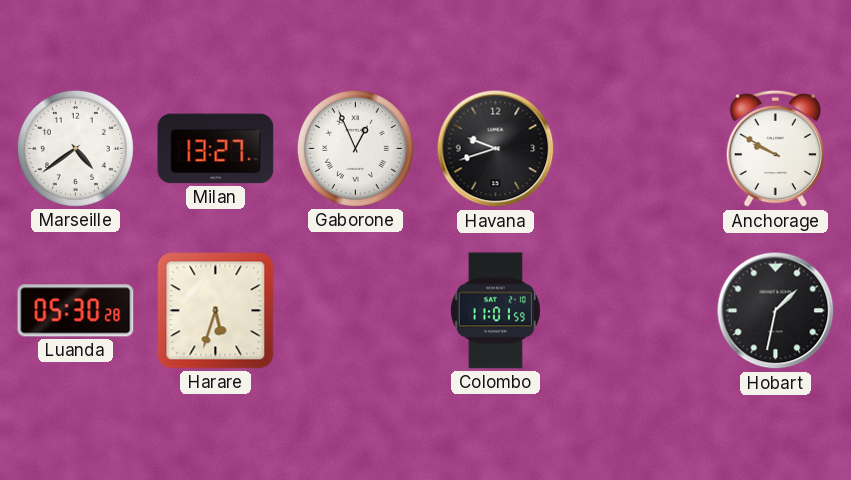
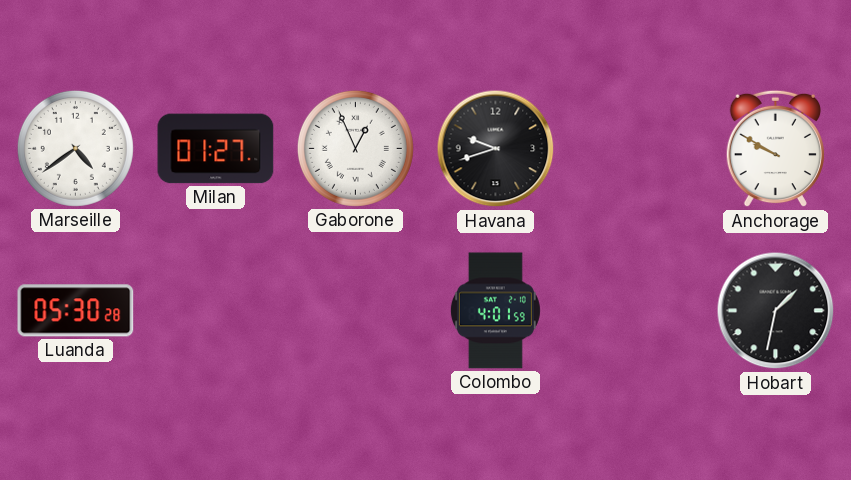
Milan: 13:27 -> 01:27 (216, 149)
Harare: 5:33 -> none (216, 311)
Colombo: 11:01 -> 4:01 (495, 311)
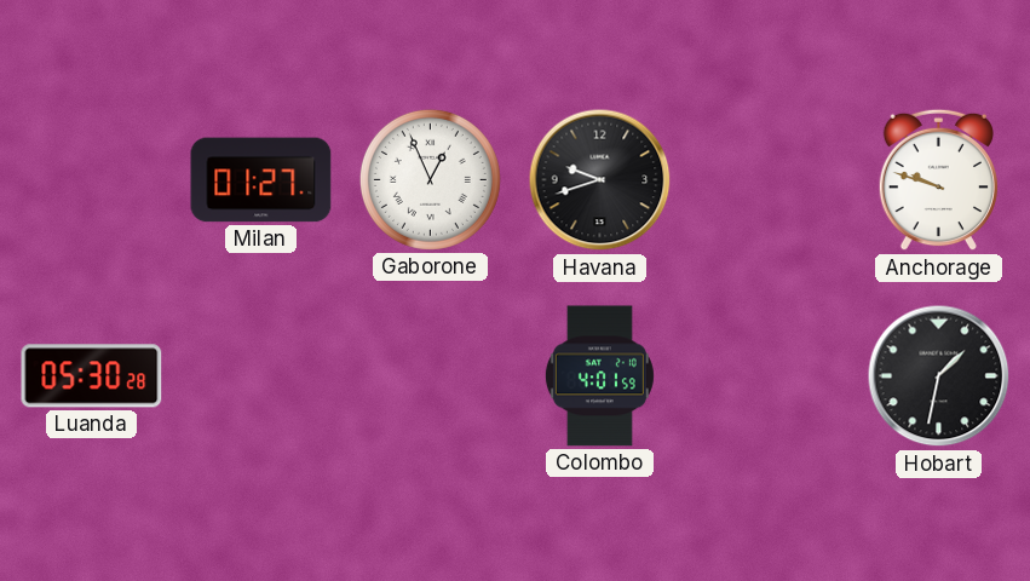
Marseille: 4:39 -> none (75, 148)
Anchorage: 9:50 -> 9:48 (938, 180)
